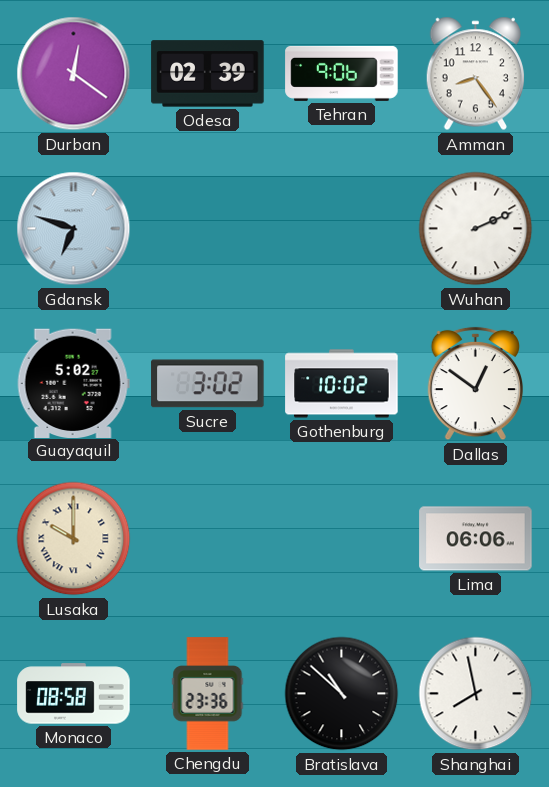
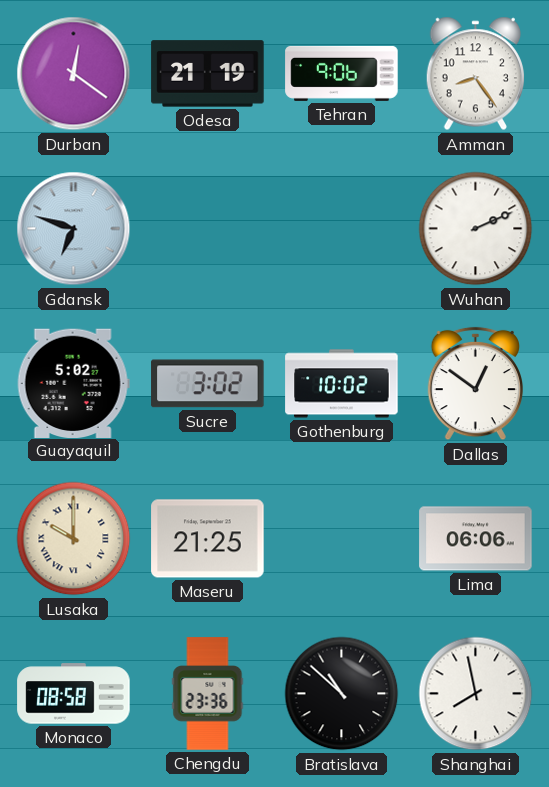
Odesa: 02:39 -> 21:19 (208, 74)
Maseru: none -> 21:25 (208, 539)
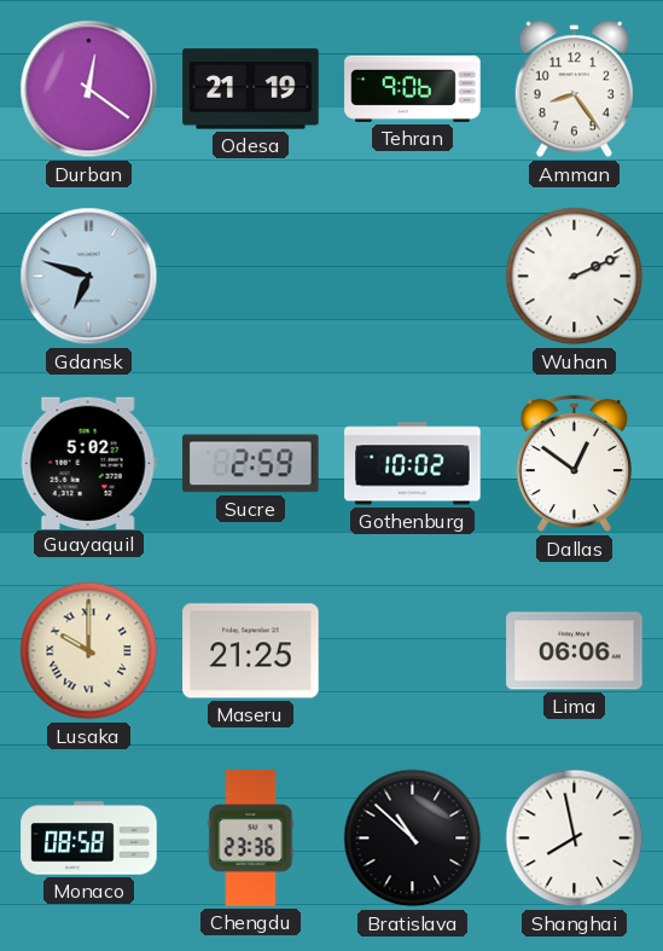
Sucre: 3:02 -> 2:59 (251, 464)
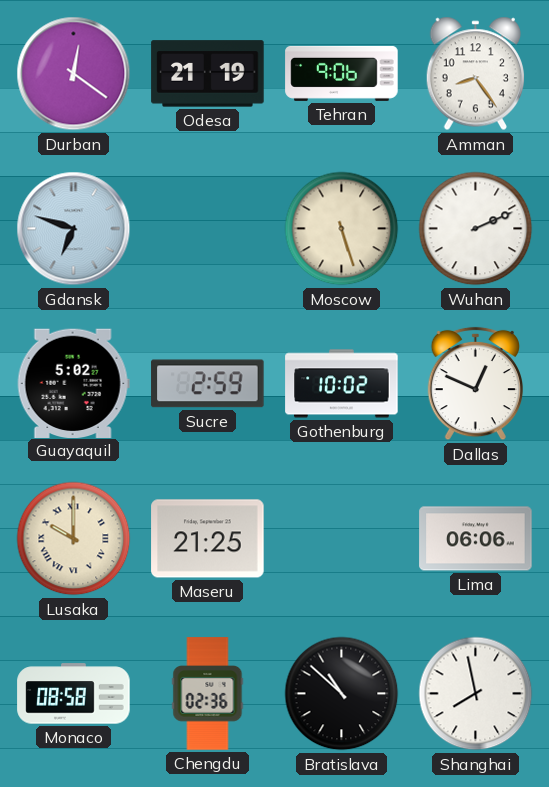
Moscow: none -> 5:27 (342, 229)
Dallas: 12:51 -> 12:49 (475, 384)
Chengdu: 23:36 -> 02:36 (208, 694)
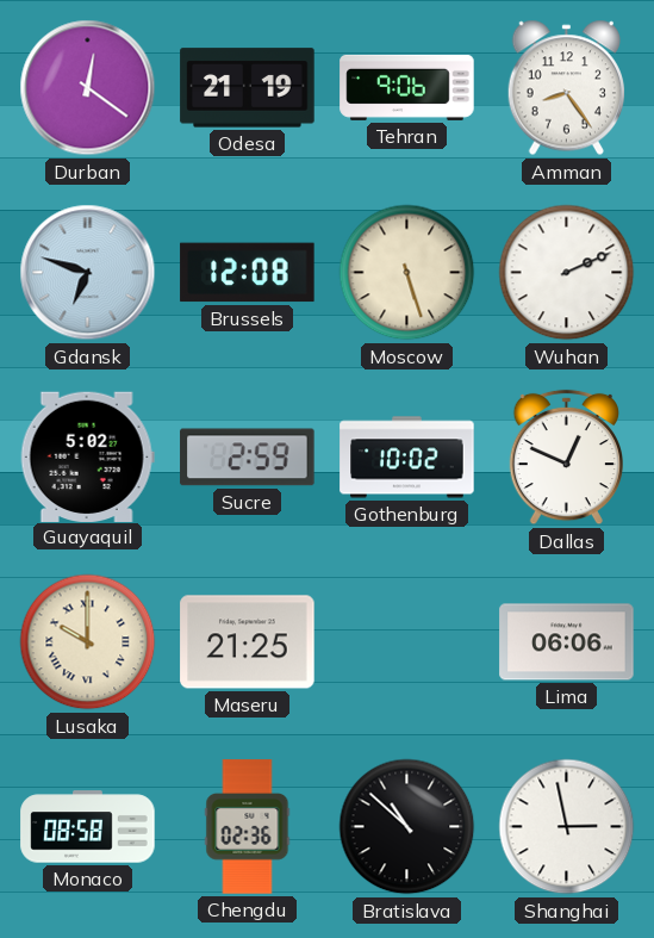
Brussels: none -> 12:08 (248, 273)
Shanghai: 7:58 -> 2:58 (567, 827)
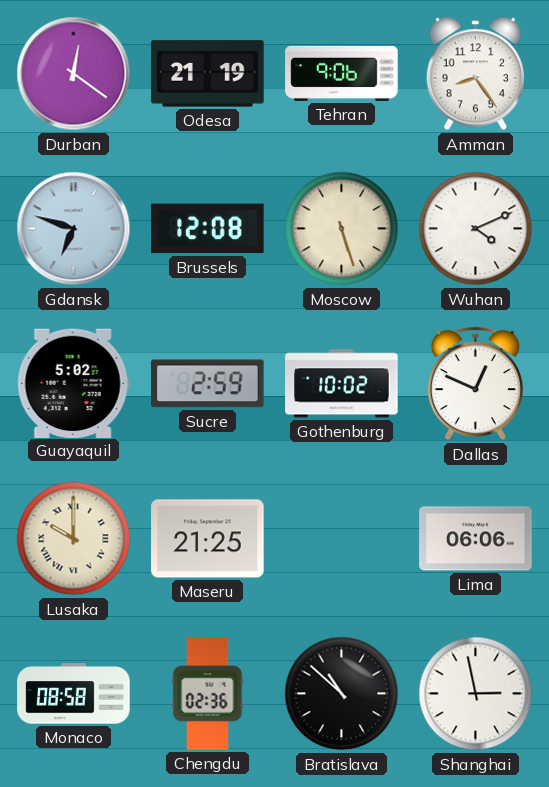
Wuhan: 2:11 -> 4:11 (476, 229)
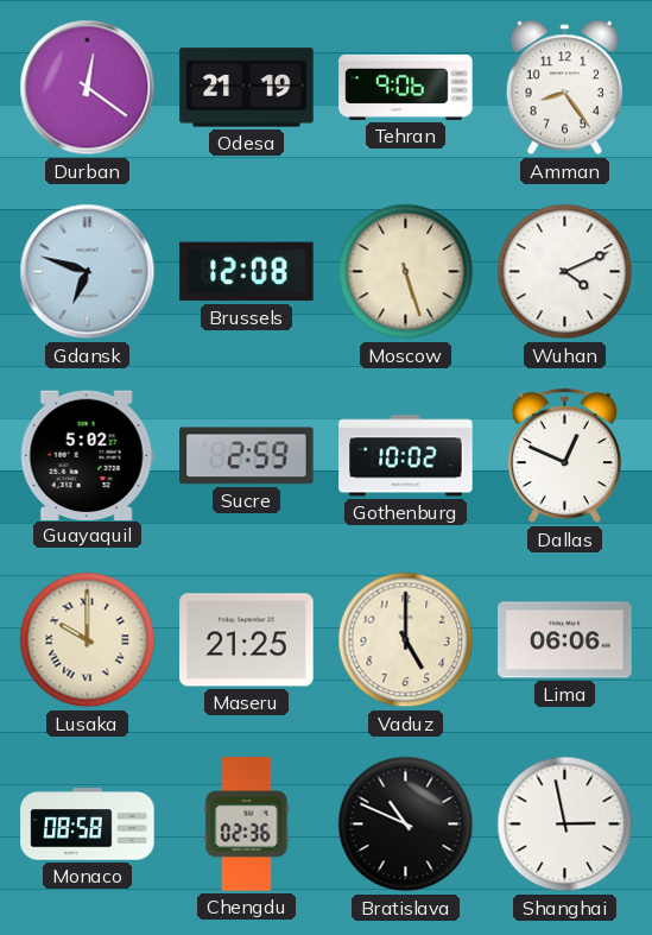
Vaduz: none -> 5:00 (406, 640)
Bratislava: 10:52 -> 10:49 (406, 825)
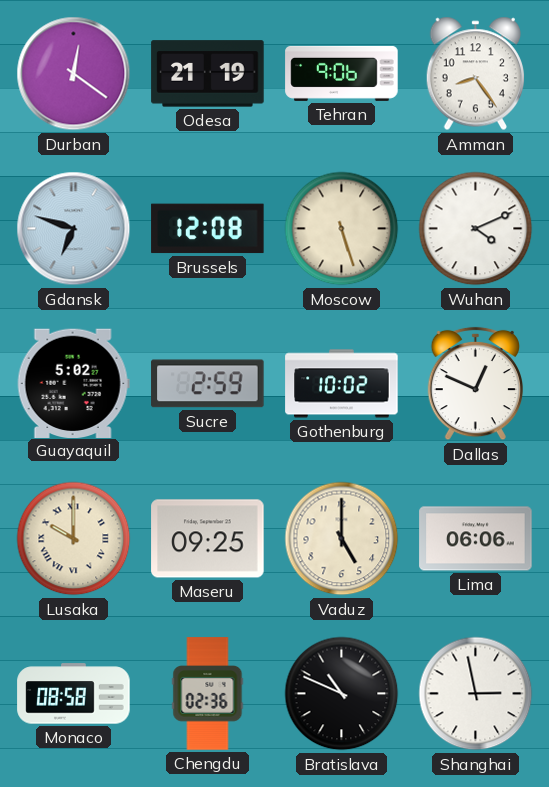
Maseru: 21:25 -> 09:25 (208, 539)
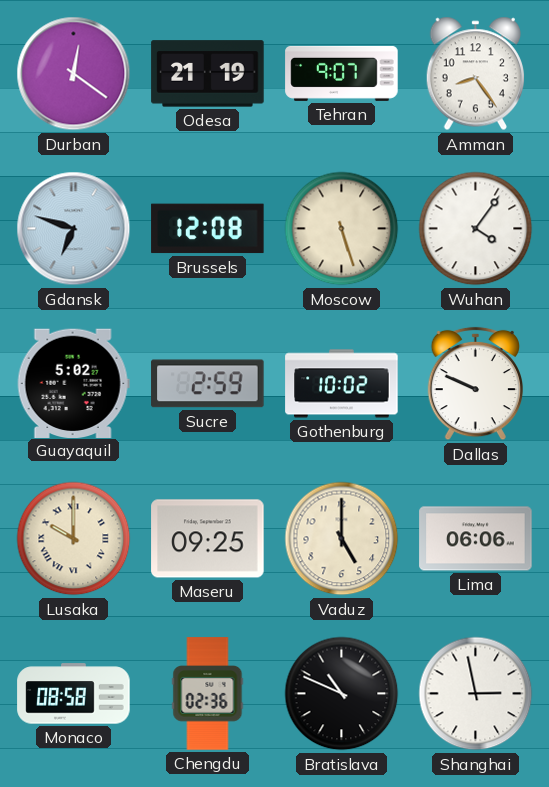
Tehran: 9:06 -> 9:07 (342, 73)
Wuhan: 4:11 -> 4:06 (476, 229)
Dallas: 12:49 -> 9:49 (475, 384)
